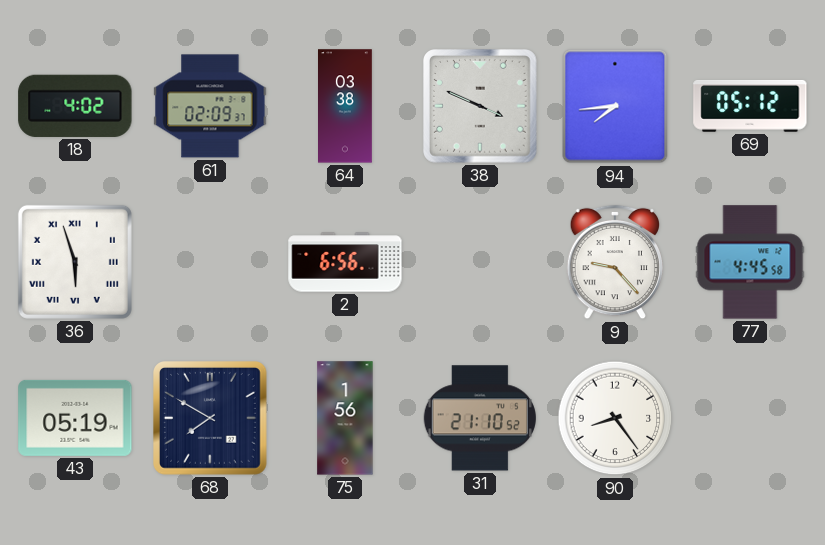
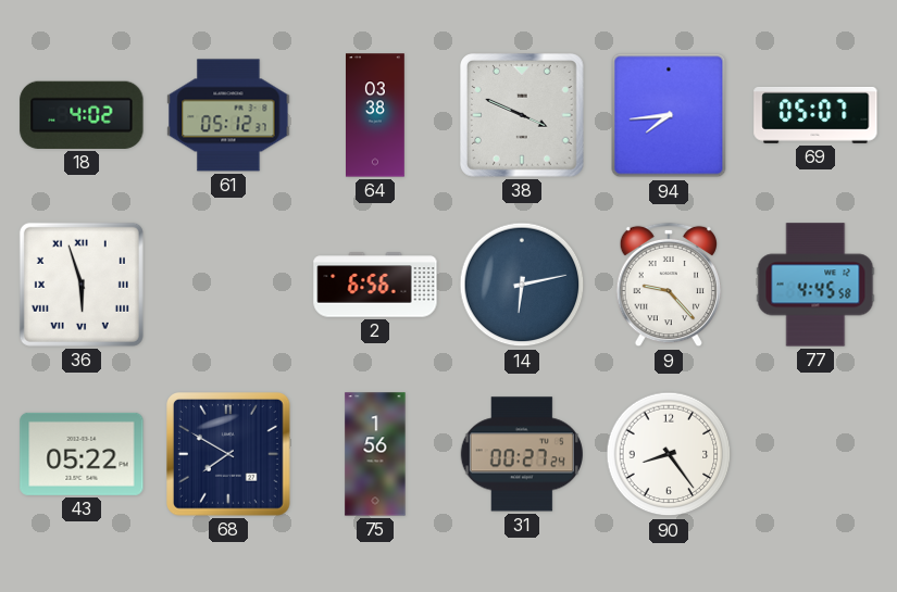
61: 02:09 -> 05:12 (228, 115)
69: 05:12 -> 05:07 (815, 115)
14: none -> 6:13 (522, 285)
43: 05:19 -> 05:22 (82, 454)
31: 21:10 -> 00:27 (522, 454)
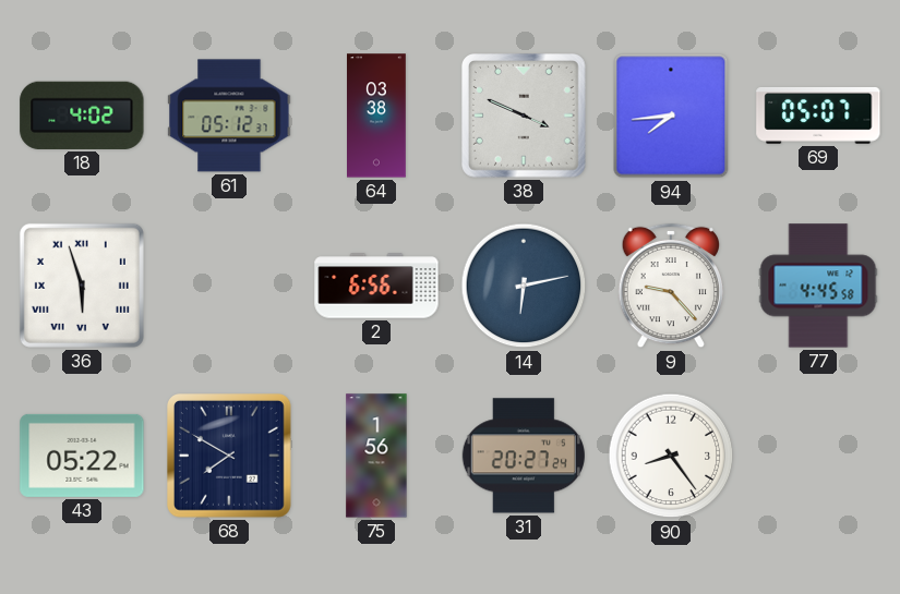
31: 00:27 -> 20:27 (524, 456)
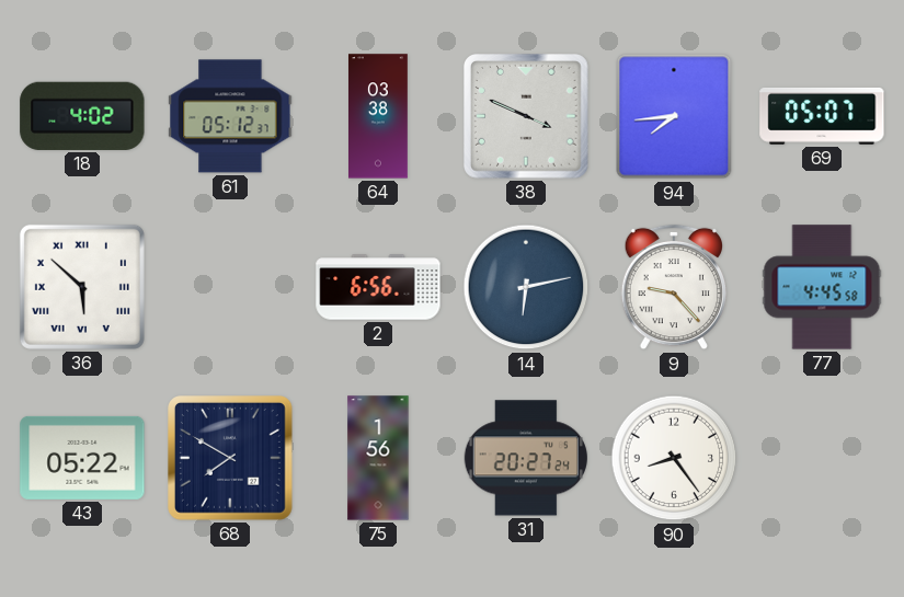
36: 5:57 -> 5:52 (82, 287)
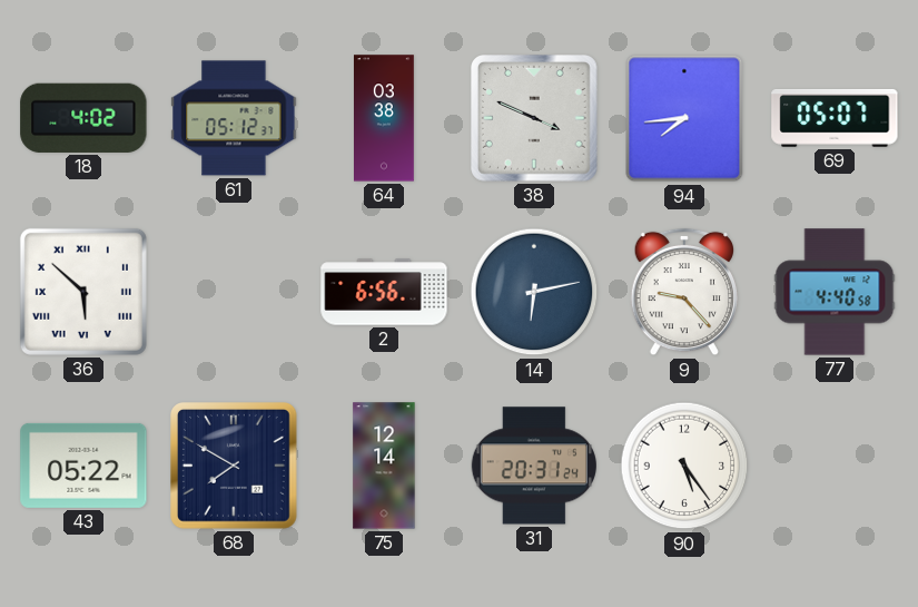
77: 4:45 -> 4:40 (835, 292)
75: 1:56 -> 12:14 (384, 466)
31: 20:27 -> 20:31 (534, 466)
90: 8:24 -> 5:24 (684, 466)
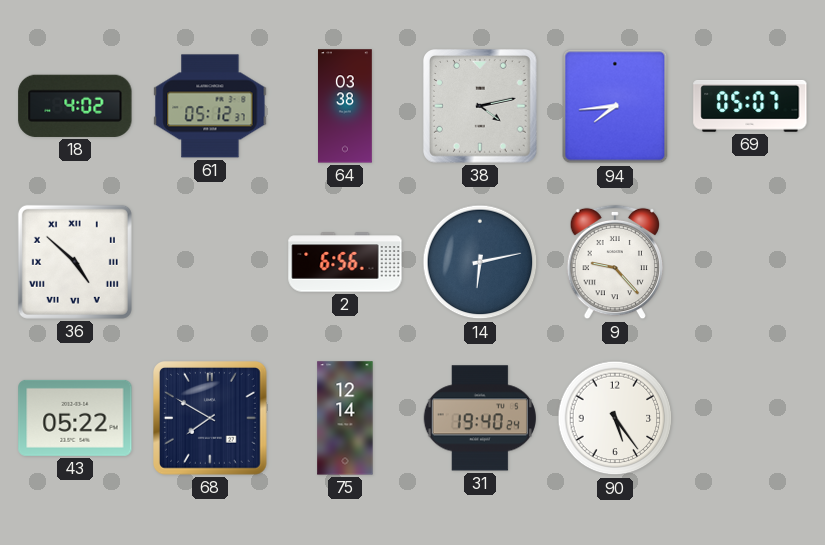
38: 3:49 -> 4:13 (481, 107)
36: 5:52 -> 4:52 (75, 262)
77: 4:40 -> none (835, 292)
31: 20:31 -> 19:40 (480, 418)
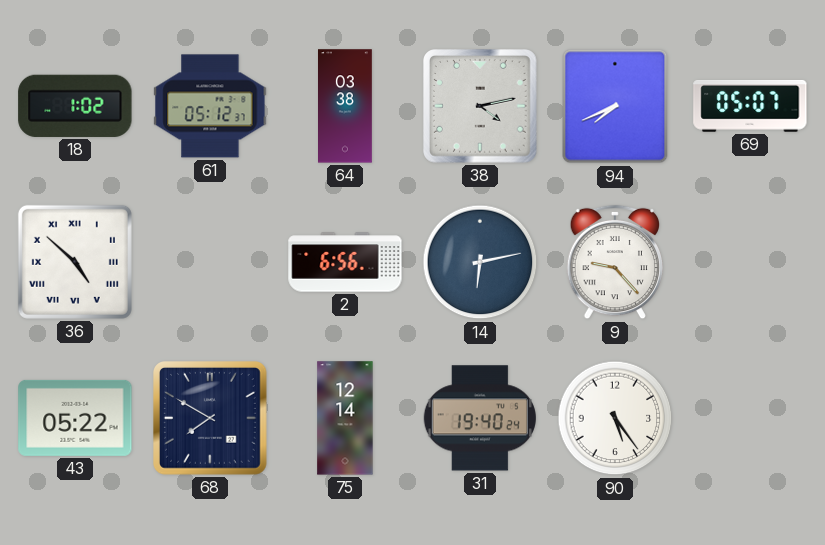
18: 4:02 -> 1:02 (75, 106)
94: 7:44 -> 7:41 (615, 106)
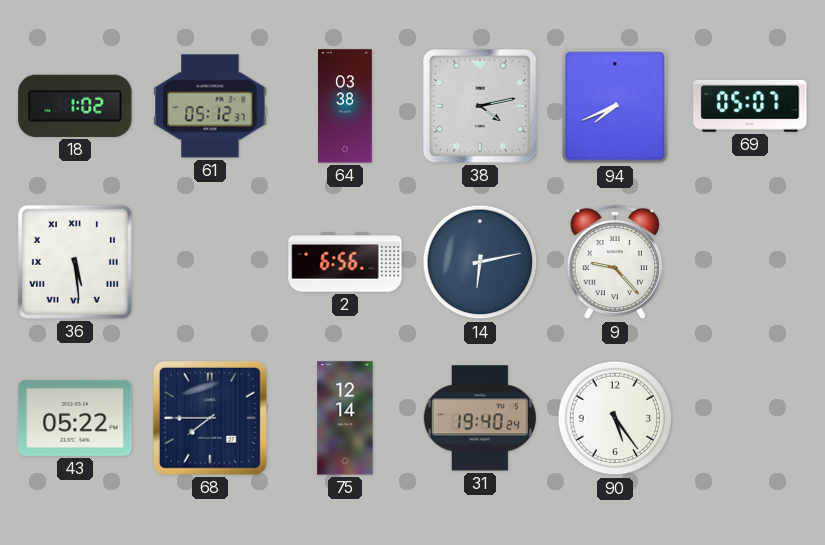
36: 4:52 -> 5:29 (75, 262)
68: 7:50 -> 7:45 (211, 419)
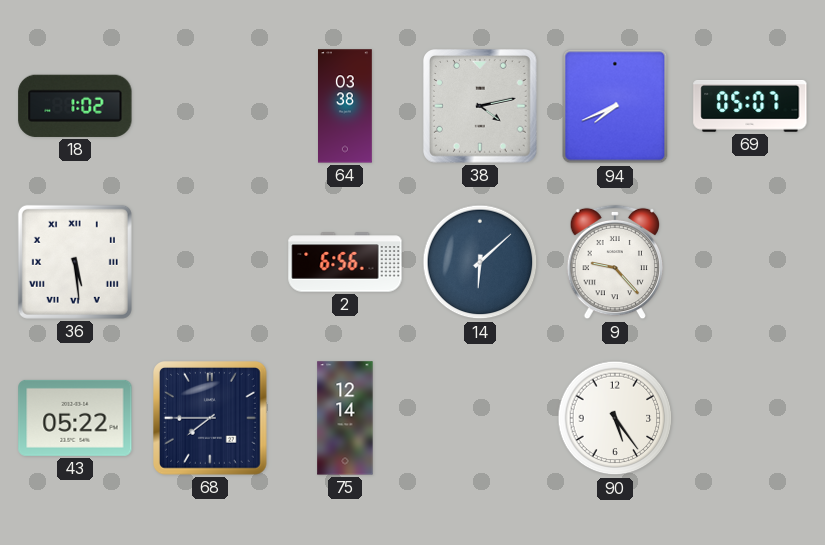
61: 05:12 -> none (210, 106)
14: 6:13 -> 6:08 (480, 262)
31: 19:40 -> none (480, 418)
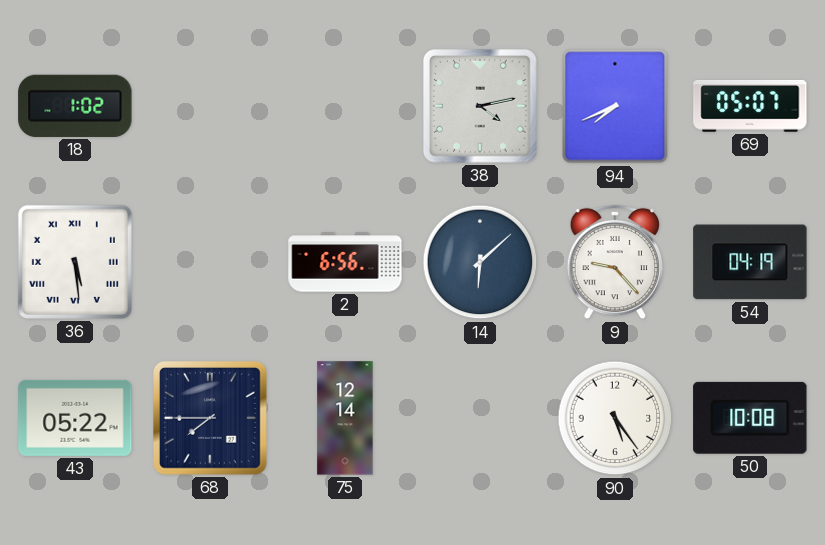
64: 03:38 -> none (346, 106)
54: none -> 04:19 (750, 262)
50: none -> 10:08 (750, 418)
